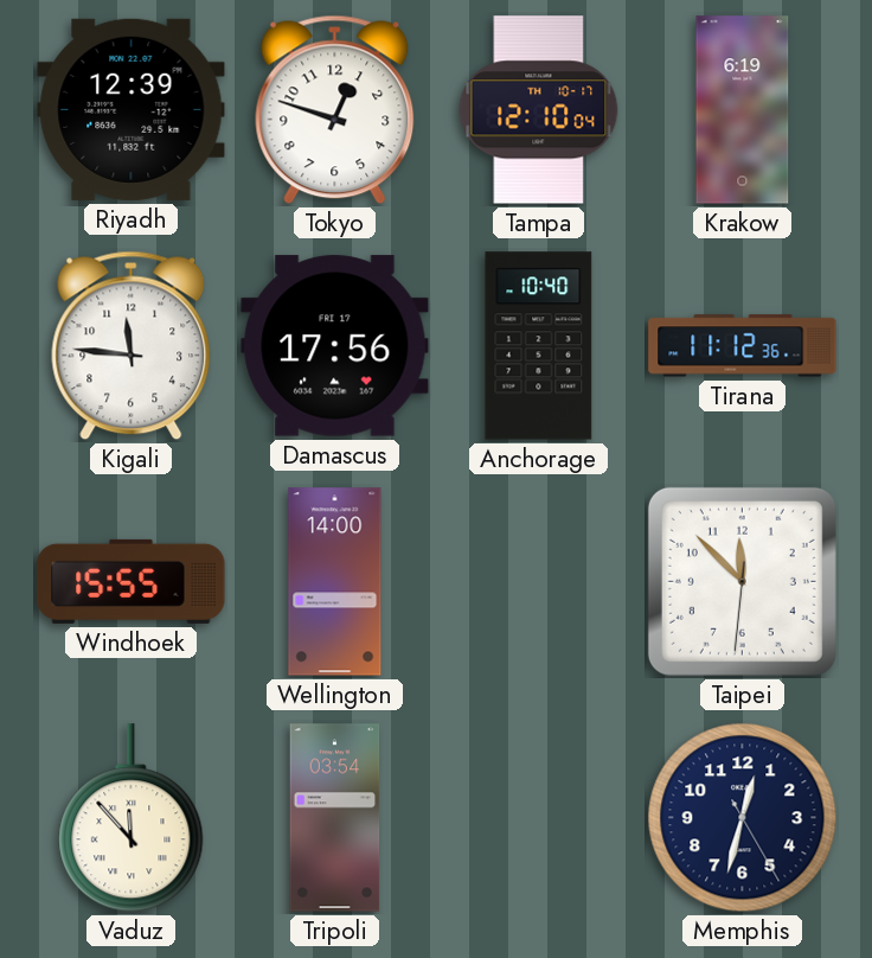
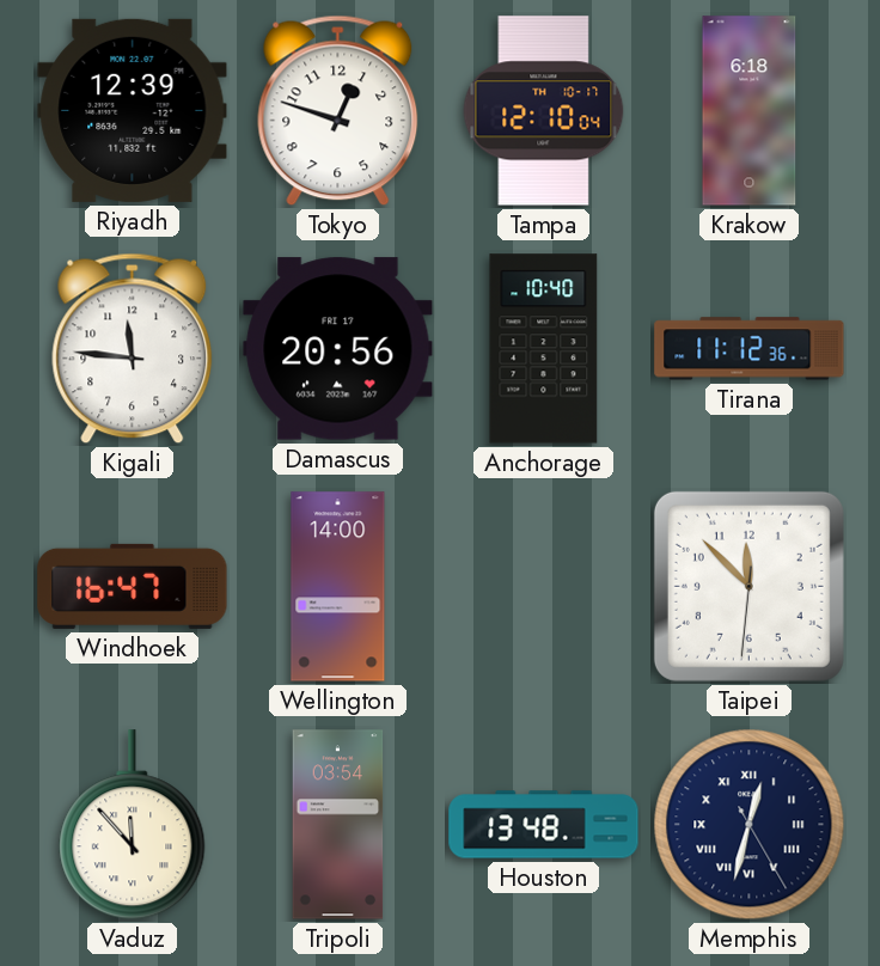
Krakow: 6:19 -> 6:18 (750, 111)
Damascus: 17:56 -> 20:56 (338, 349)
Windhoek: 15:55 -> 16:47 (133, 586)
Houston: none -> 13:48 (544, 825)
Memphis numerals: Arabic -> Roman (750, 825)
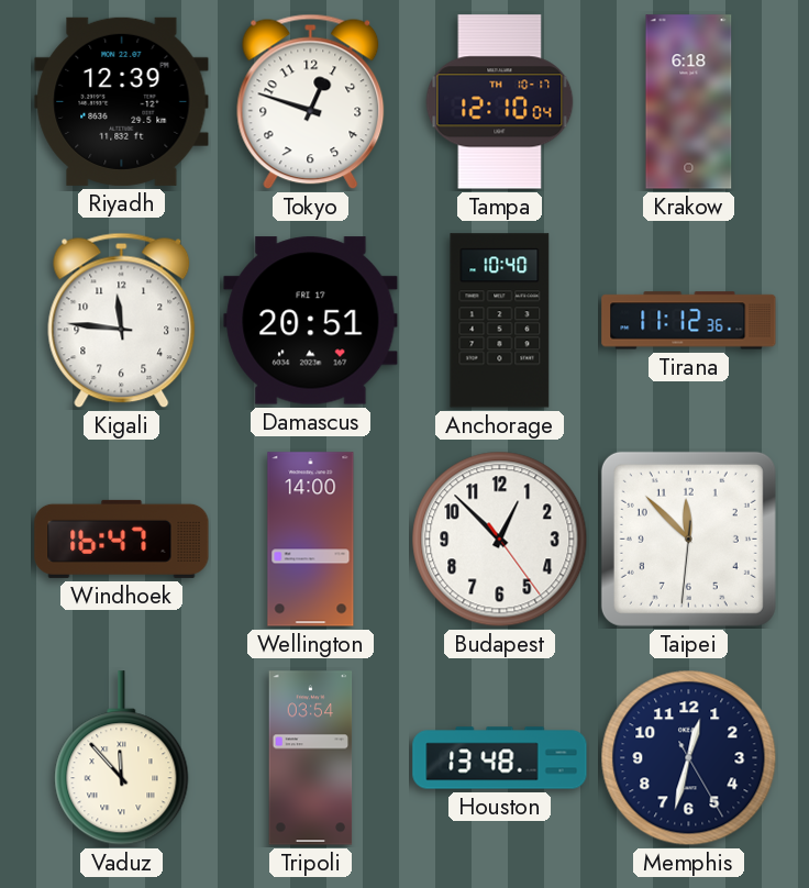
Damascus: 20:56 -> 20:51 (311, 321)
Budapest: none -> 12:52 (500, 540)
Memphis numerals: Roman -> Arabic (689, 758)
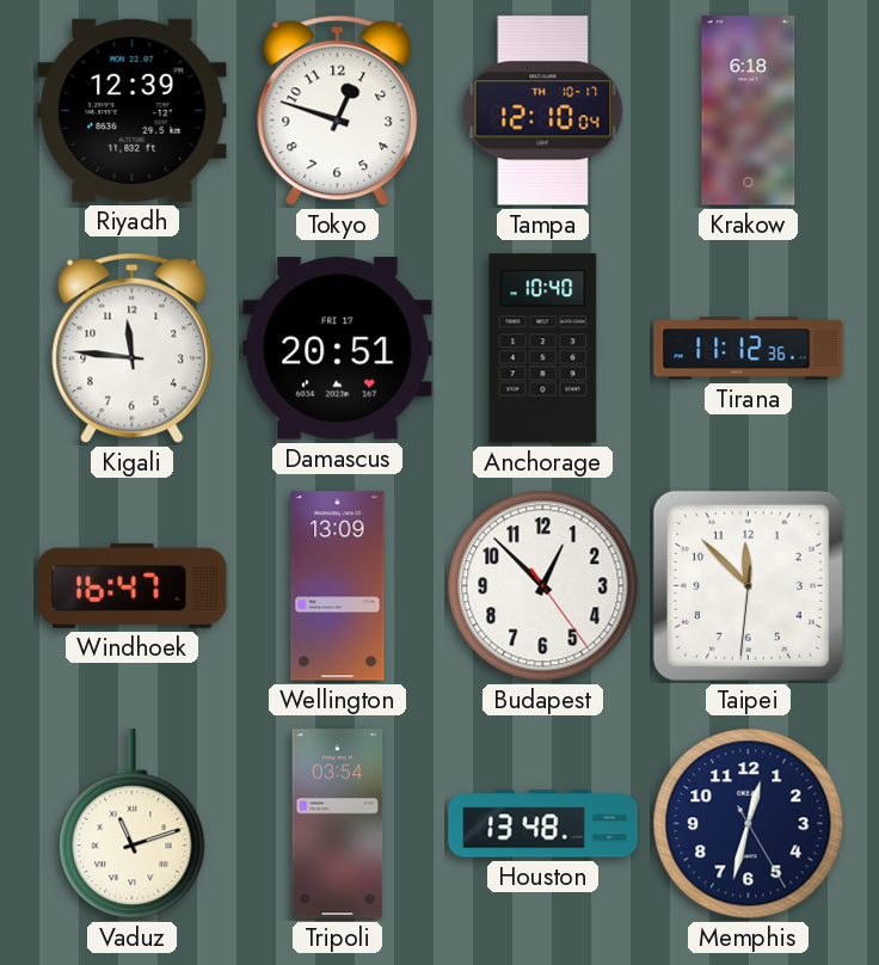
Wellington: 14:00 -> 13:09 (338, 586)
Vaduz: 11:53 -> 11:12 (133, 824)
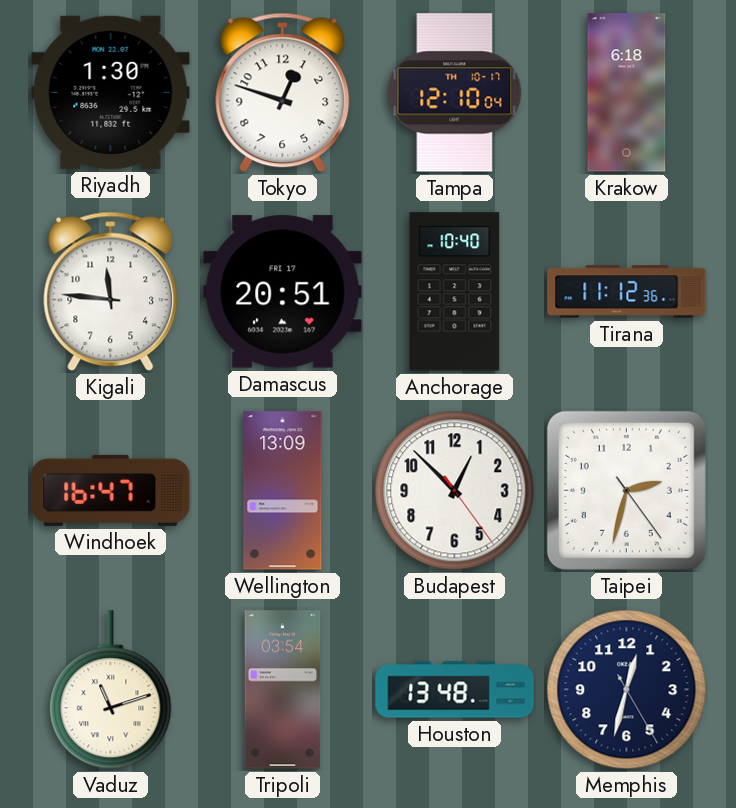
Riyadh: 12:39 -> 1:30 (111, 92)
Taipei: 11:52 -> 2:32 (626, 490)
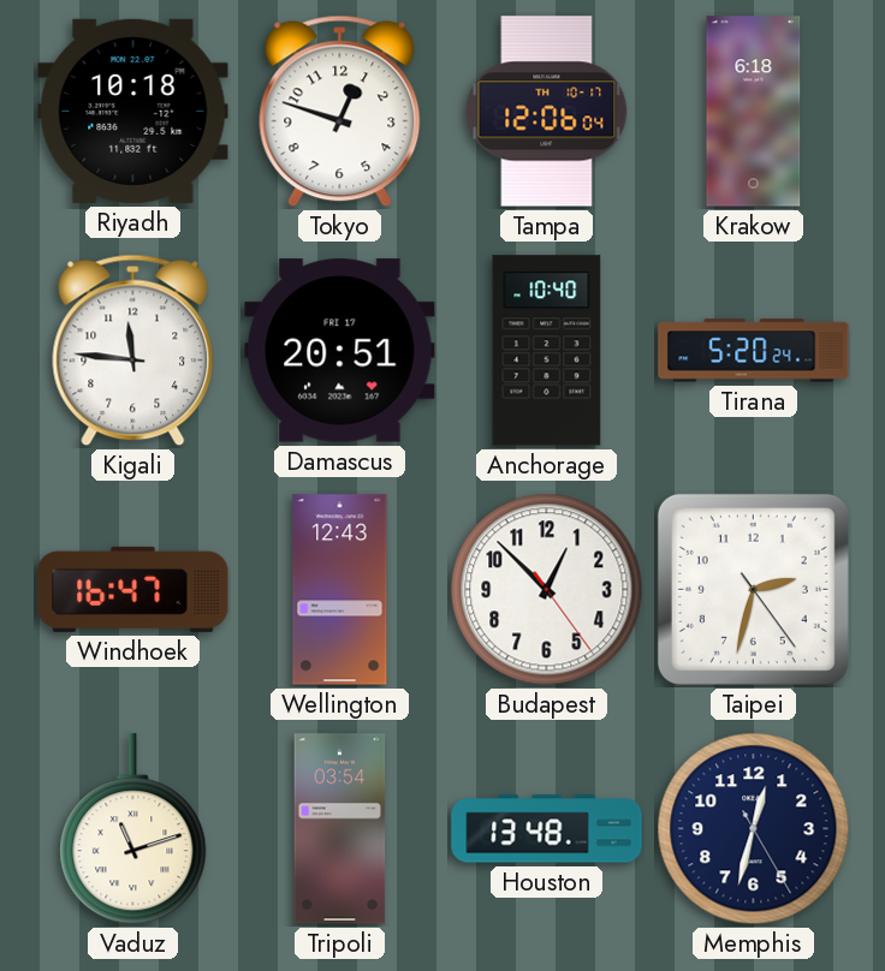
Riyadh: 1:30 -> 10:18 (133, 111)
Tampa: 12:10 -> 12:06 (547, 112)
Tirana: 11:12 -> 5:20 (754, 351)
Wellington: 13:09 -> 12:43 (340, 590)
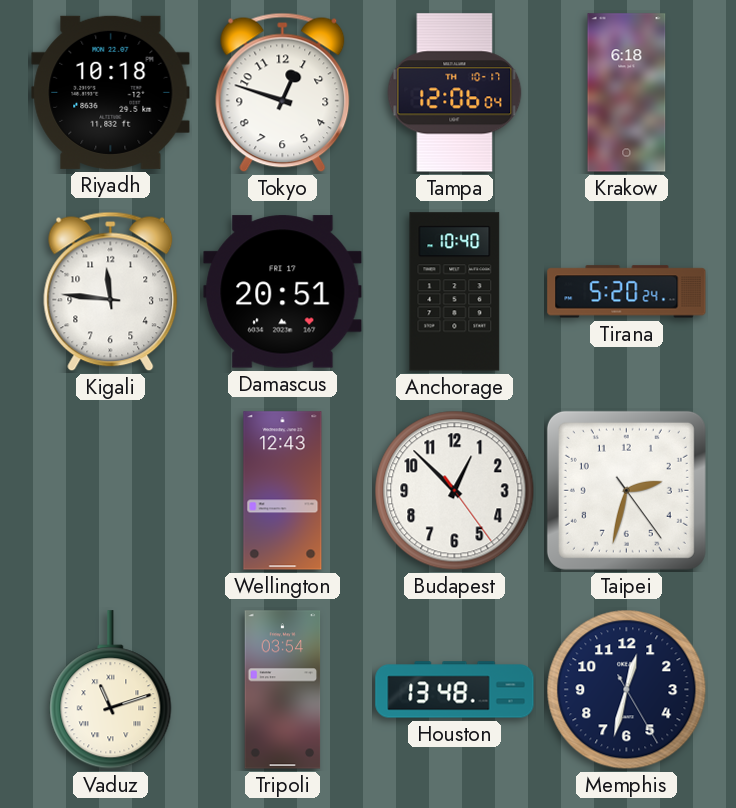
Windhoek: 16:47 -> none (133, 589)
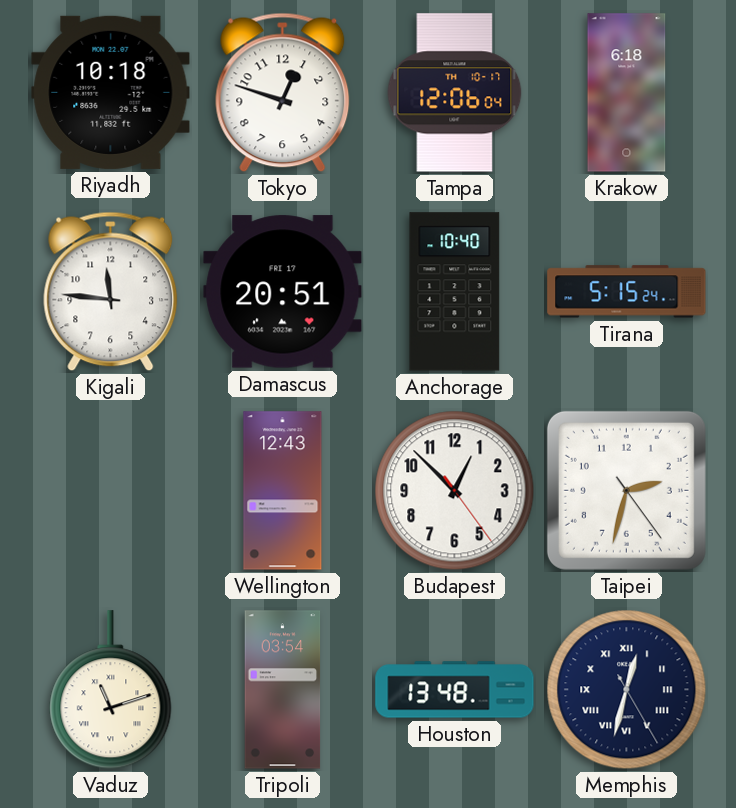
Tirana: 5:20 -> 5:15 (627, 292)
Memphis numerals: Arabic -> Roman (627, 690)
